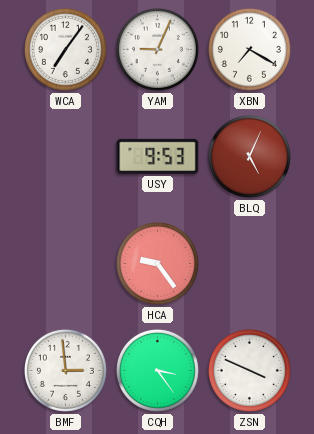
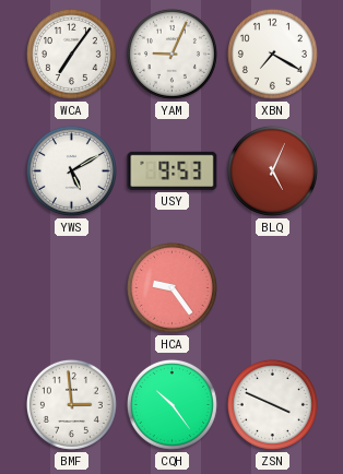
YWS: none -> 5:10 (71, 170)
CQH: 3:24 -> 10:24 (171, 404)
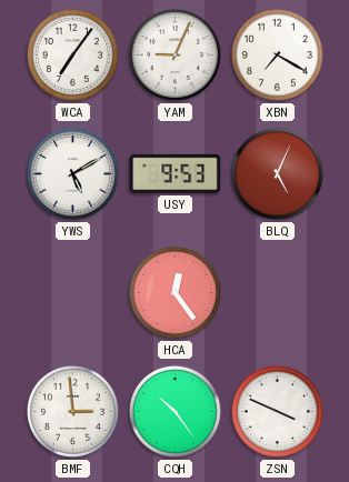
HCA: 9:24 -> 12:24 (174, 292)
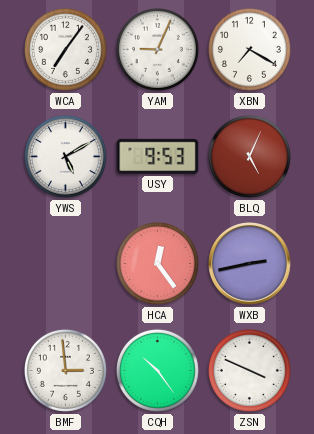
WXB: none -> 2:43 (250, 264)
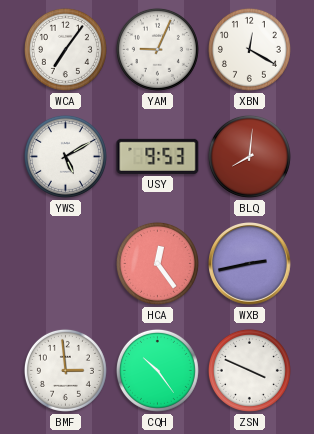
XBN: 7:20 -> 12:20 (249, 49)
BLQ: 5:04 -> 8:01 (249, 156)
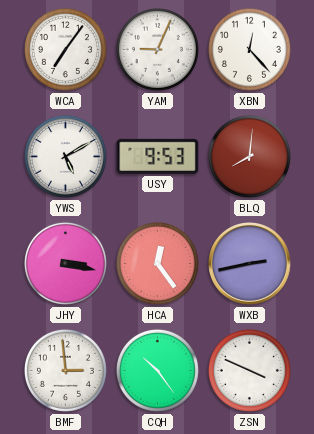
XBN: 12:20 -> 12:23 (249, 49)
JHY: none -> 3:17 (65, 263)
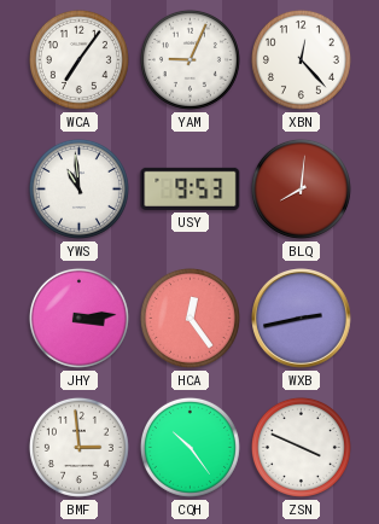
YWS: 5:10 -> 10:59 (78, 188)
JHY: 3:17 -> 3:14 (78, 318)
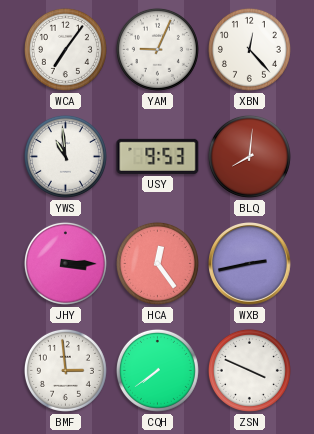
JHY: 3:14 -> 3:15 (65, 263)
CQH: 10:24 -> 7:39 (157, 370)
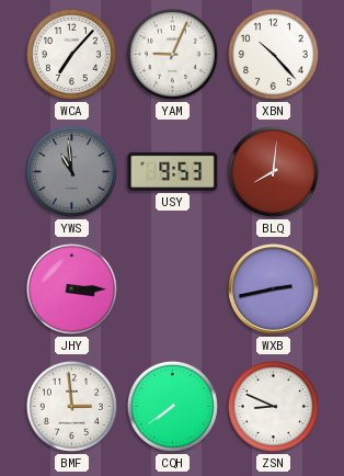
WCA: 7:06 -> 7:07 (71, 54)
XBN: 12:23 -> 10:23 (273, 54)
YWS dial: white -> grey (71, 171)
HCA: 12:24 -> none (157, 263)
ZSN: 3:49 -> 8:49 (273, 406)
